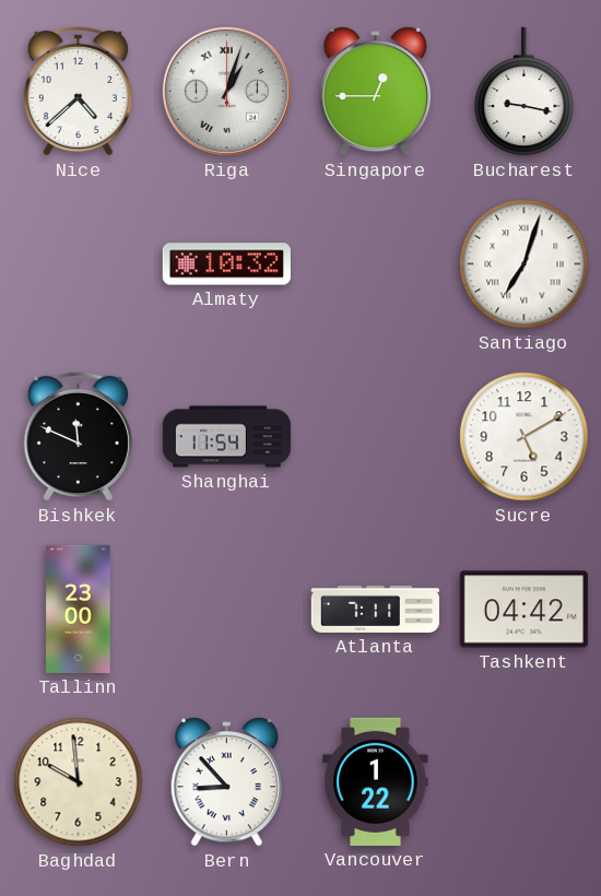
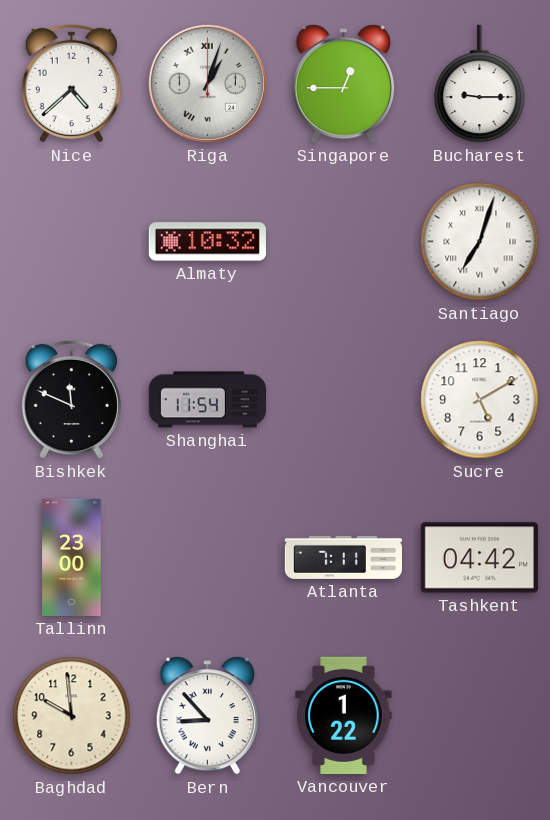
Bucharest: 9:17 -> 9:15 (480, 84)
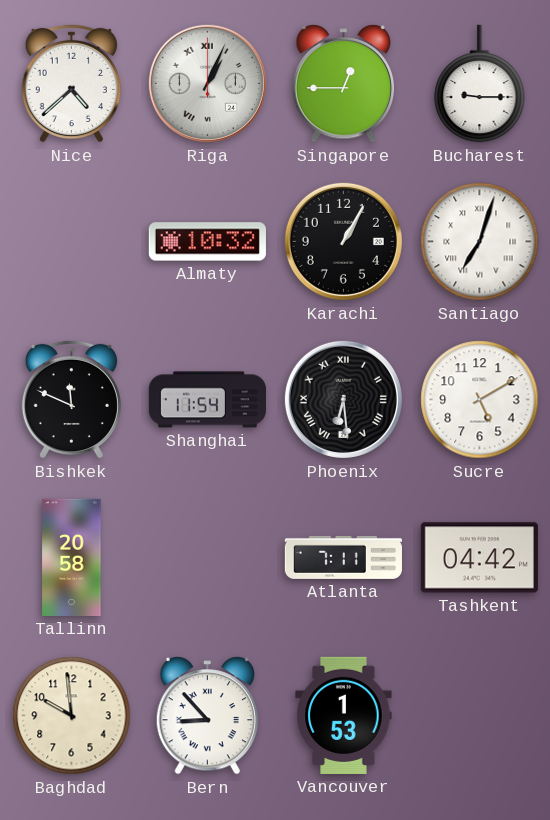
Riga: 1:03 -> 1:04 (207, 83)
Karachi: none -> 1:05 (343, 241)
Phoenix: none -> 6:29 (343, 399)
Tallinn: 23:00 -> 20:58 (72, 557)
Vancouver: 1:22 -> 1:53 (344, 715)
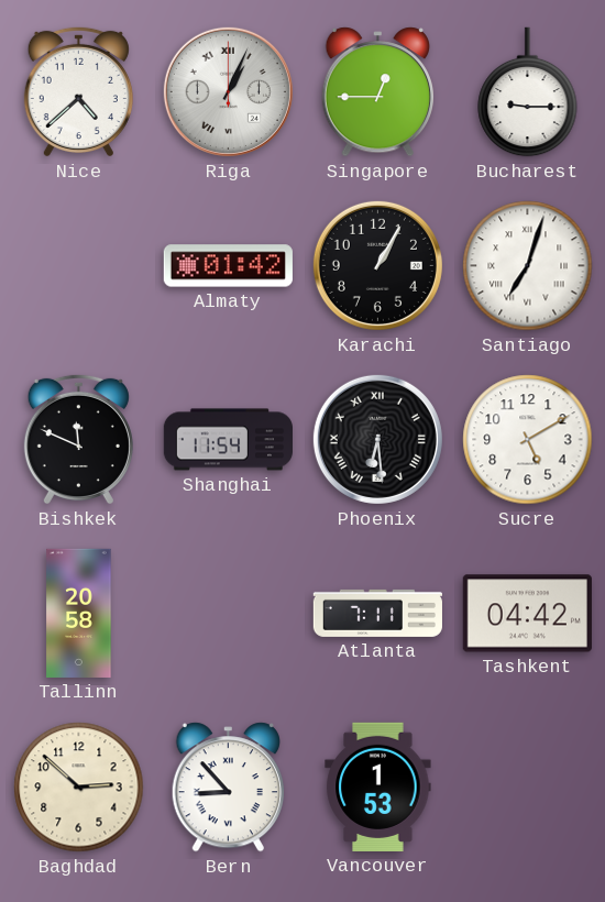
Almaty: 10:32 -> 01:42 (228, 266)
Baghdad: 9:59 -> 2:52 (79, 788)
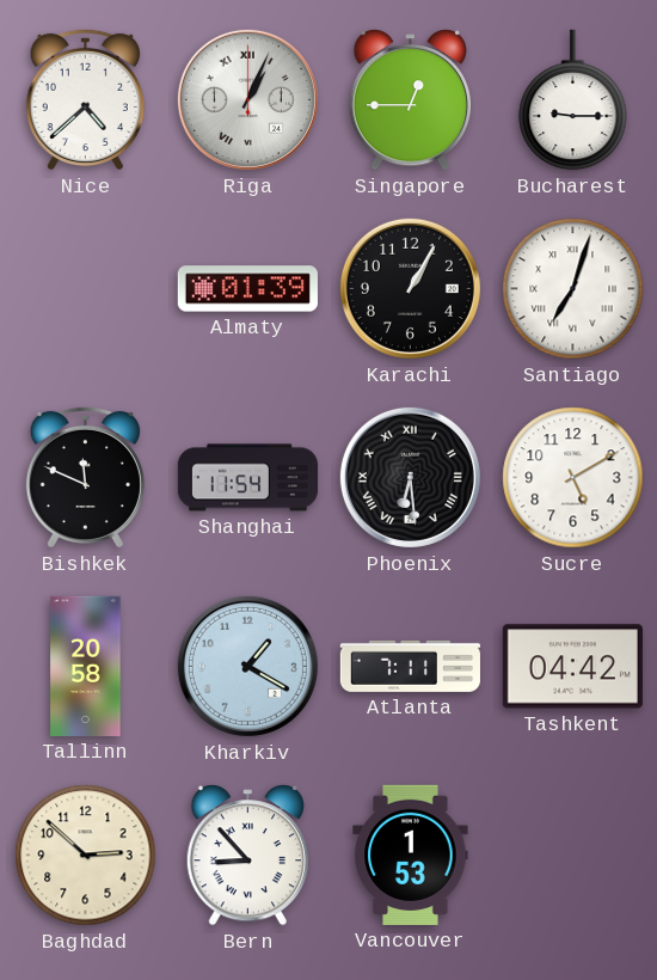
Almaty: 01:42 -> 01:39 (247, 289)
Kharkiv: none -> 1:20 (247, 666)
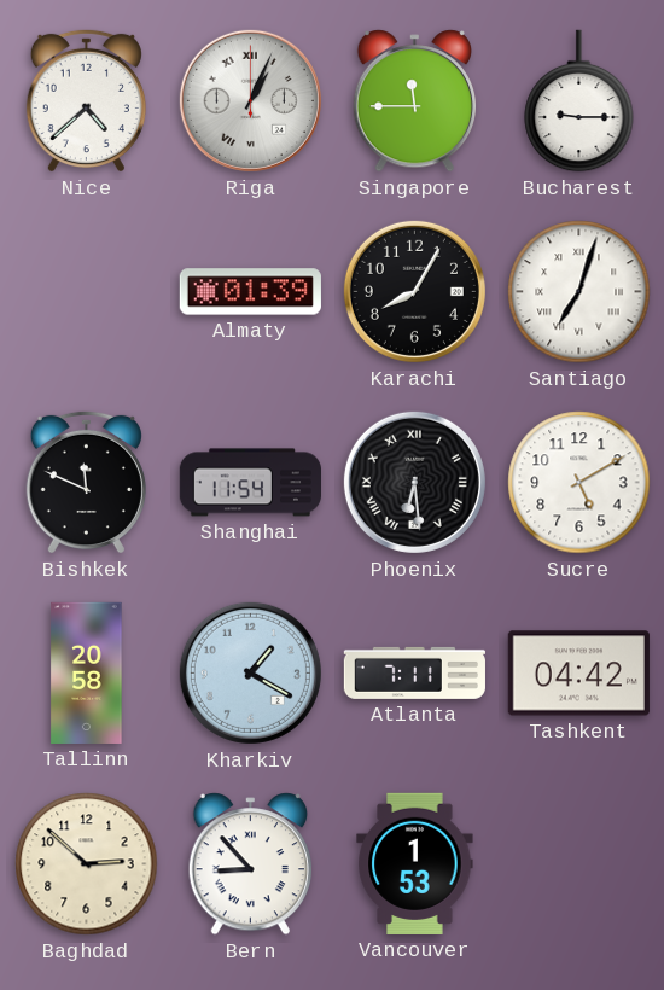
Singapore: 12:45 -> 11:45 (414, 101)
Karachi: 1:05 -> 8:05 (414, 291)
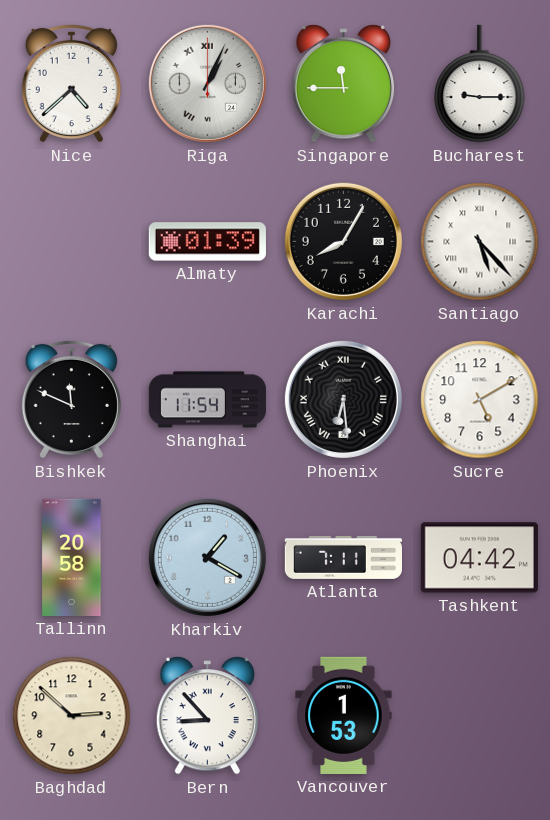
Santiago: 7:03 -> 5:23 (480, 242)
